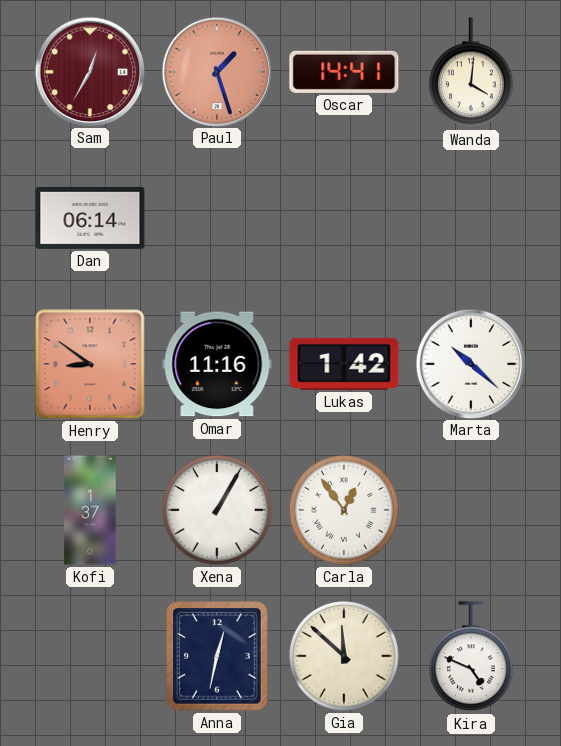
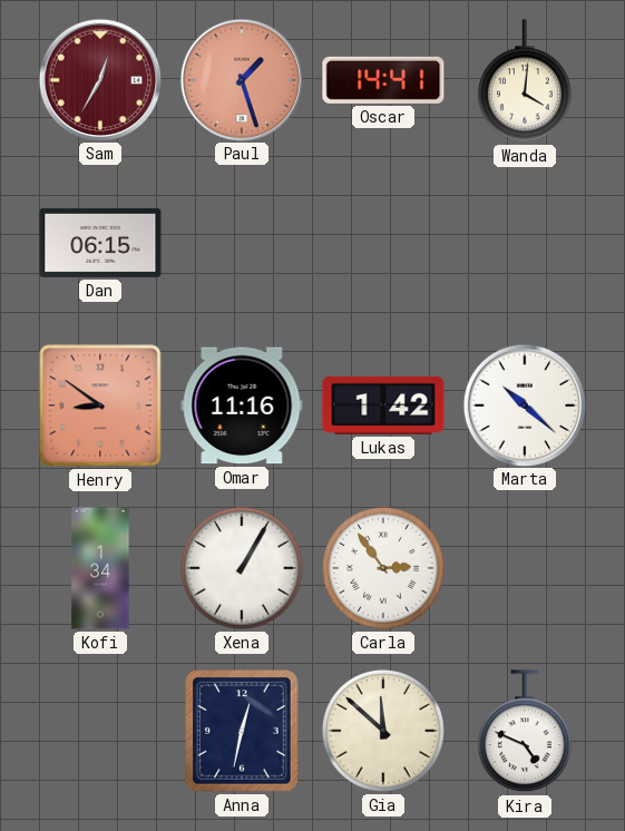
Dan: 06:14 -> 06:15 (100, 243)
Kofi: 1:37 -> 1:34 (100, 568)
Carla: 12:54 -> 2:54 (383, 568)
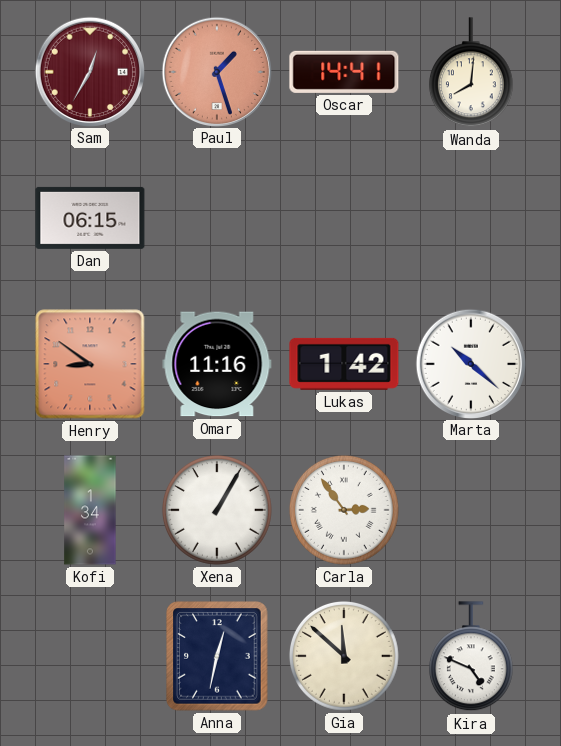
Wanda: 4:01 -> 8:01 (471, 73)
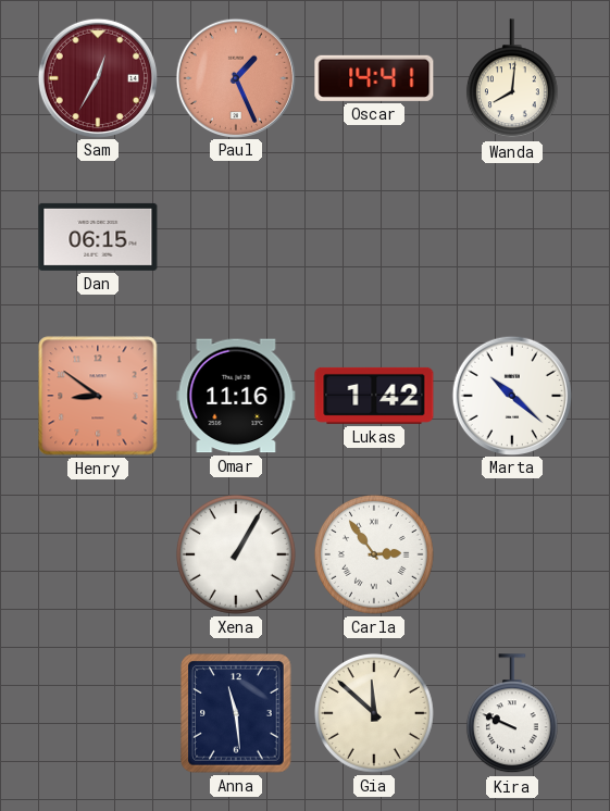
Paul: 1:27 -> 1:26 (235, 77)
Kofi: 1:34 -> none (90, 510)
Anna: 12:32 -> 11:29 (236, 713)
Kira: 4:49 -> 9:49 (512, 714)
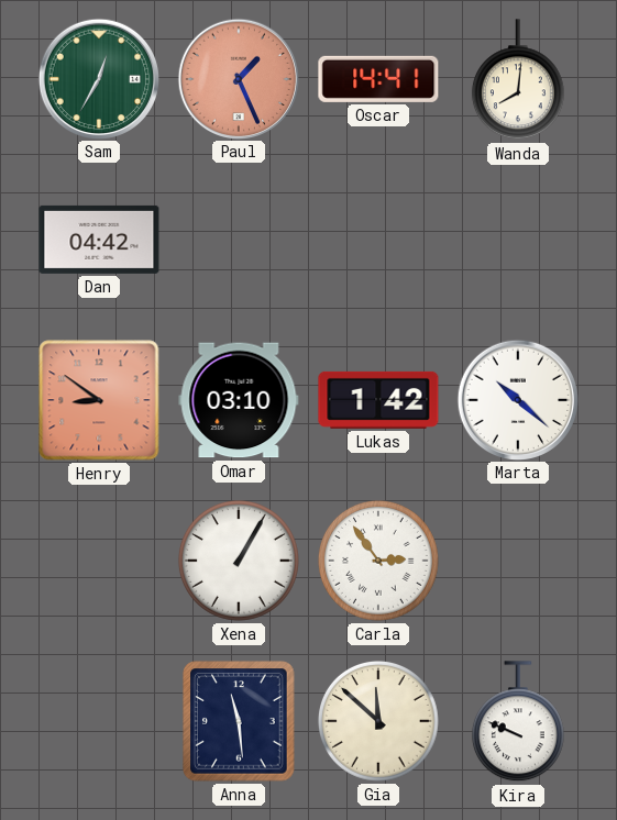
Sam dial: burgundy -> green (98, 78)
Dan: 06:15 -> 04:42 (99, 240)
Omar: 11:16 -> 03:10 (239, 400)
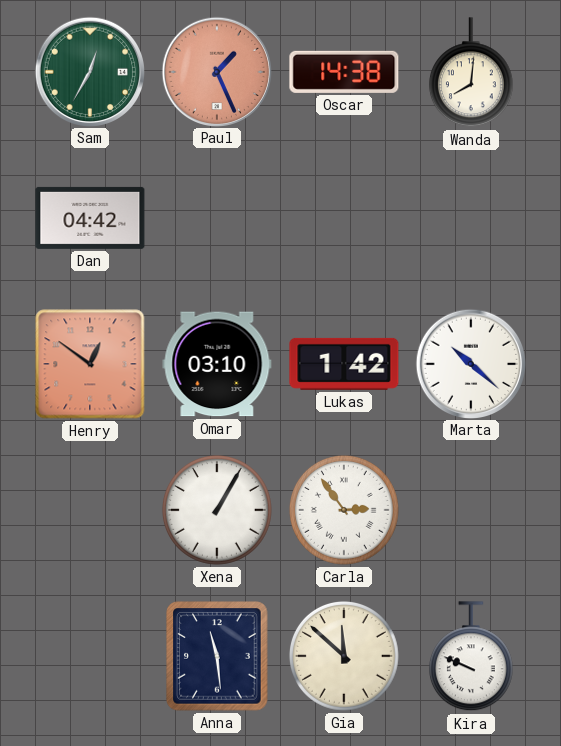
Oscar: 14:41 -> 14:38 (344, 72)
Henry: 8:51 -> 12:51 (90, 364)
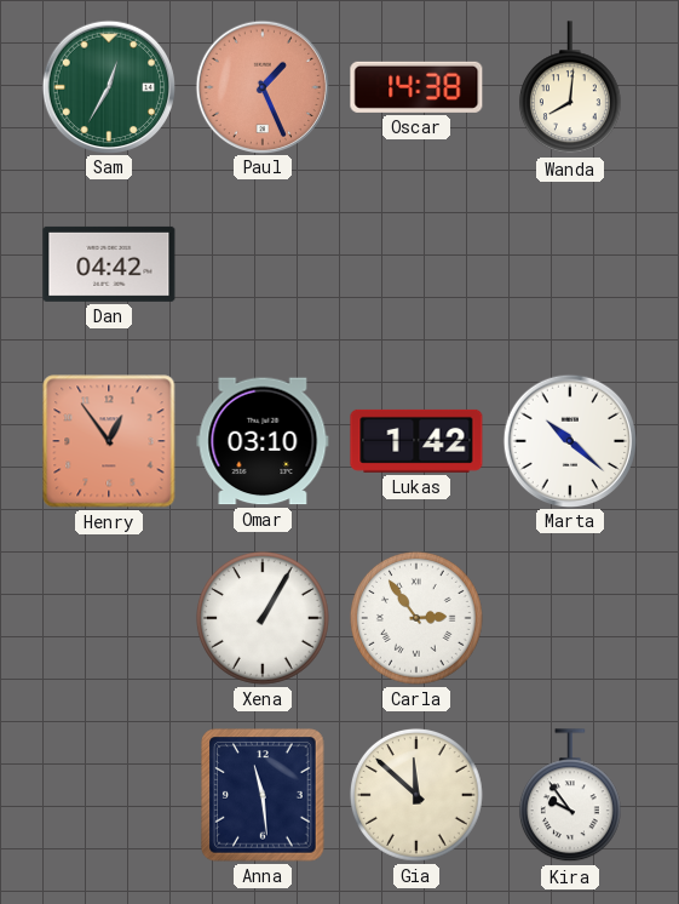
Henry: 12:51 -> 12:54 (109, 441)
Kira: 9:49 -> 9:54 (570, 796)
